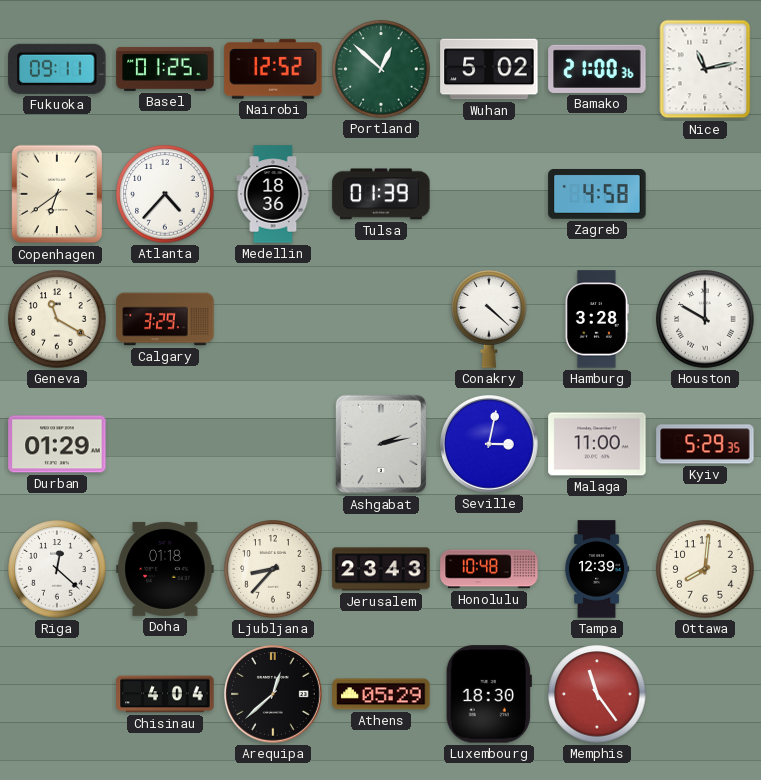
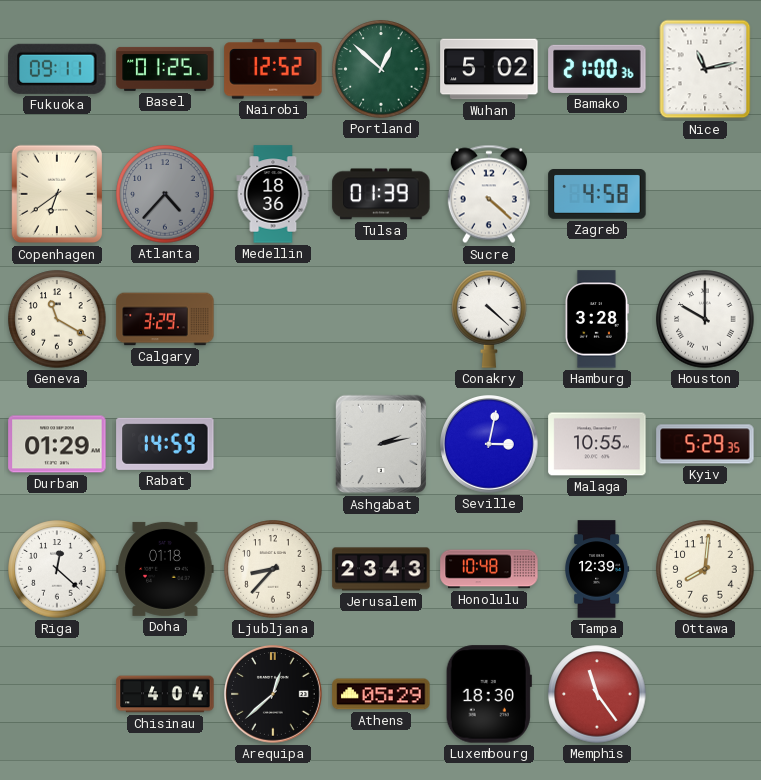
Atlanta dial: white -> grey (165, 194)
Sucre: none -> 4:22 (489, 194)
Rabat: none -> 14:59 (165, 444)
Malaga: 11:00 -> 10:55 (597, 444)
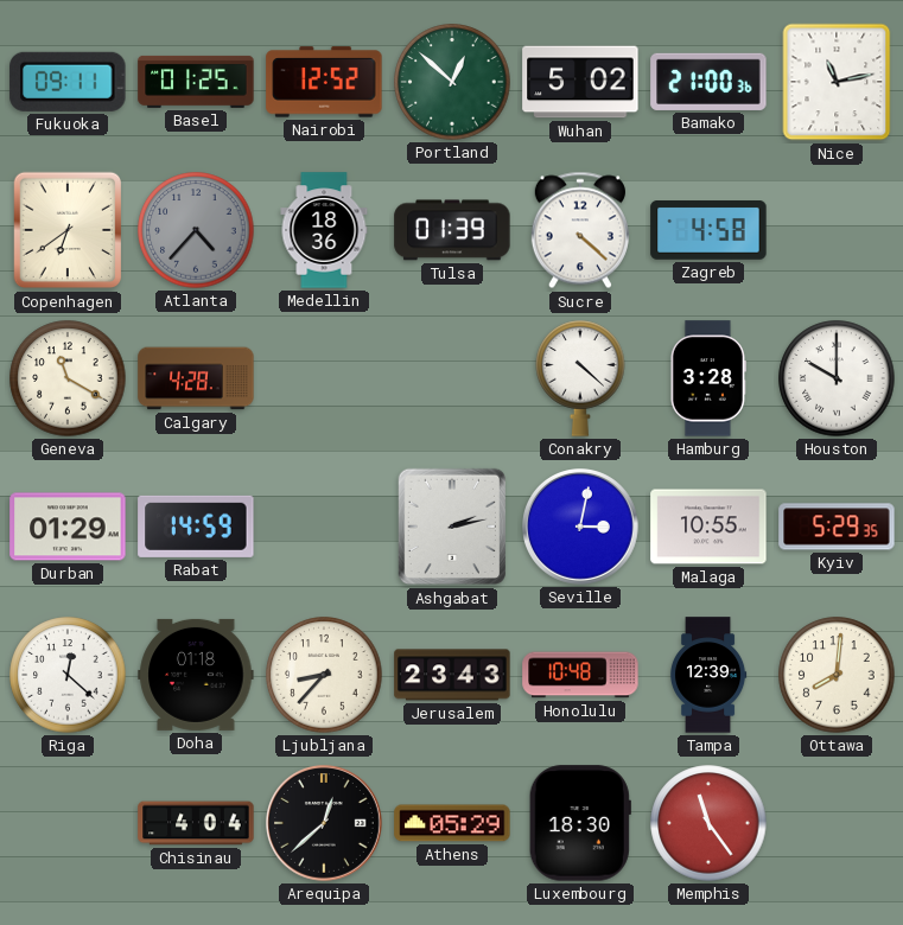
Calgary: 3:29 -> 4:28 (196, 378)
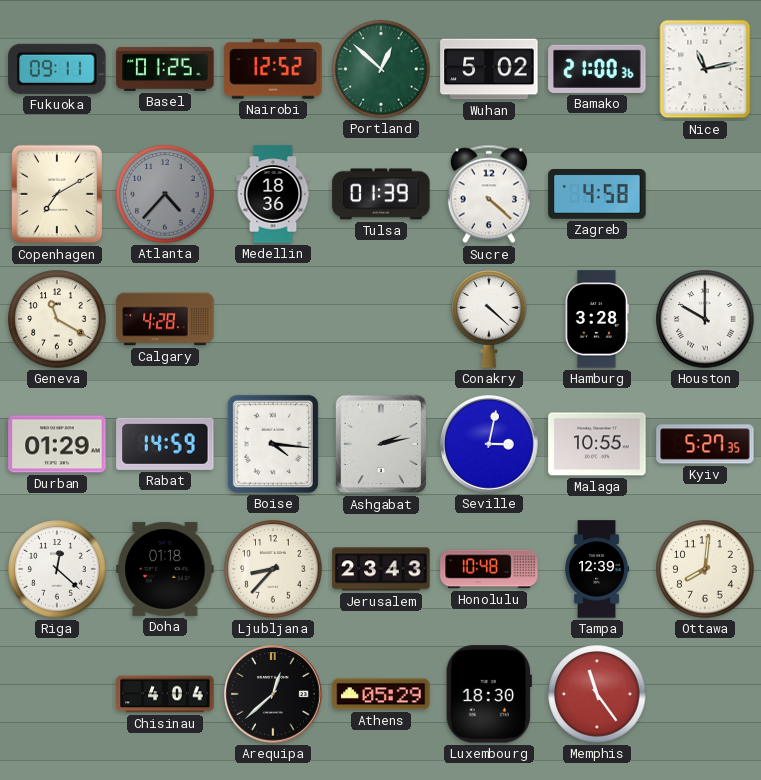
Copenhagen: 6:39 -> 7:10 (57, 194)
Boise: none -> 4:16 (273, 444)
Kyiv: 5:29 -> 5:27 (705, 444)
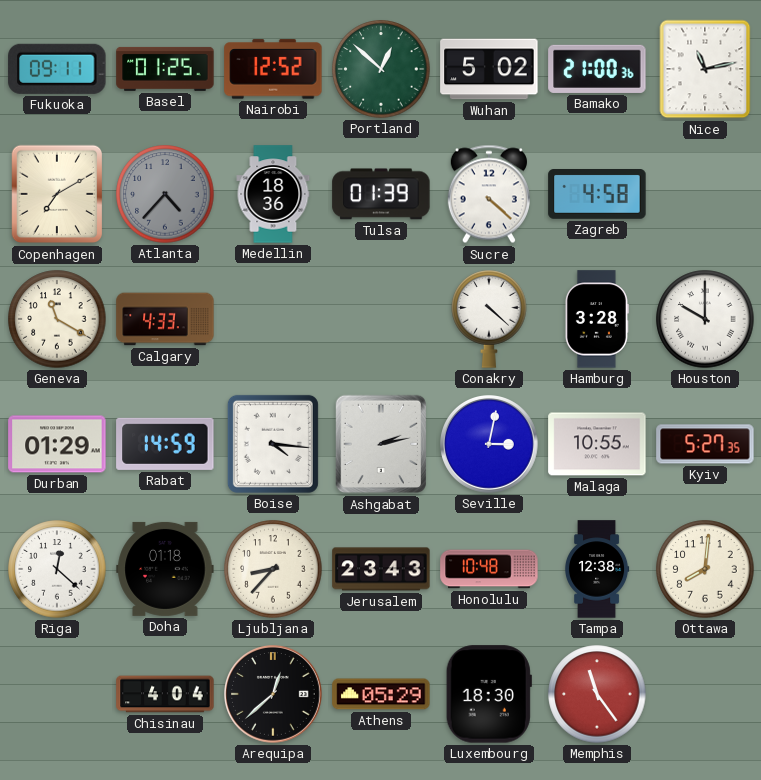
Calgary: 4:28 -> 4:33 (165, 319)
Tampa: 12:39 -> 12:38 (597, 569)
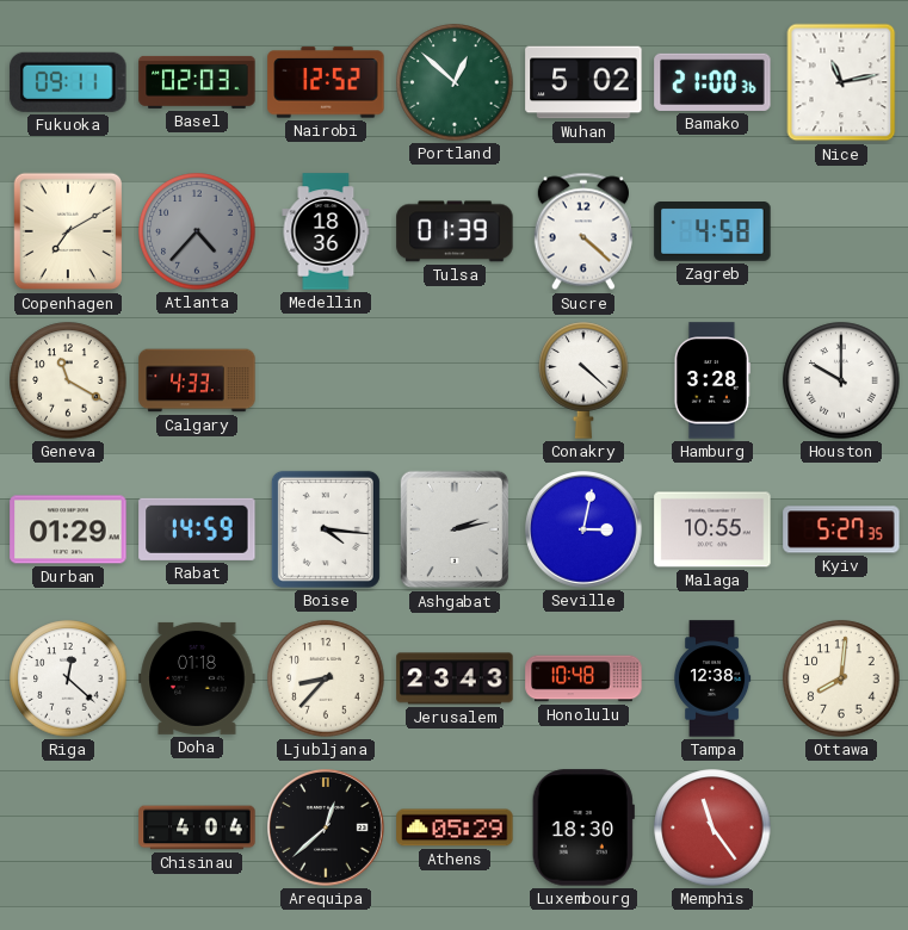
Basel: 01:25 -> 02:03 (197, 82)
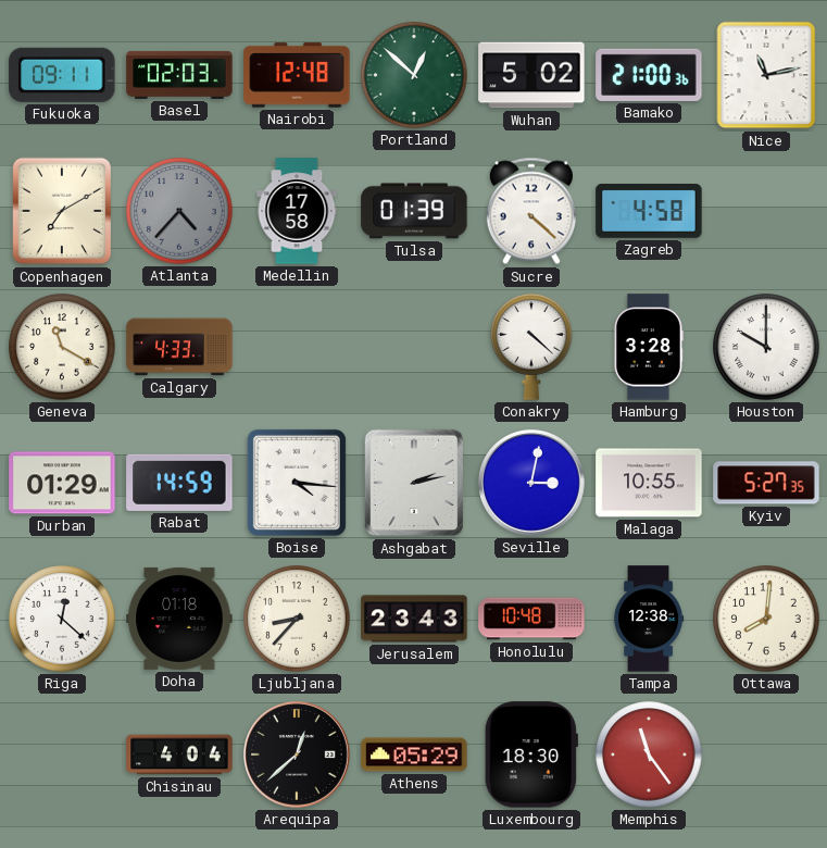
Nairobi: 12:52 -> 12:48 (297, 75)
Medellin: 18:36 -> 17:58 (297, 211)
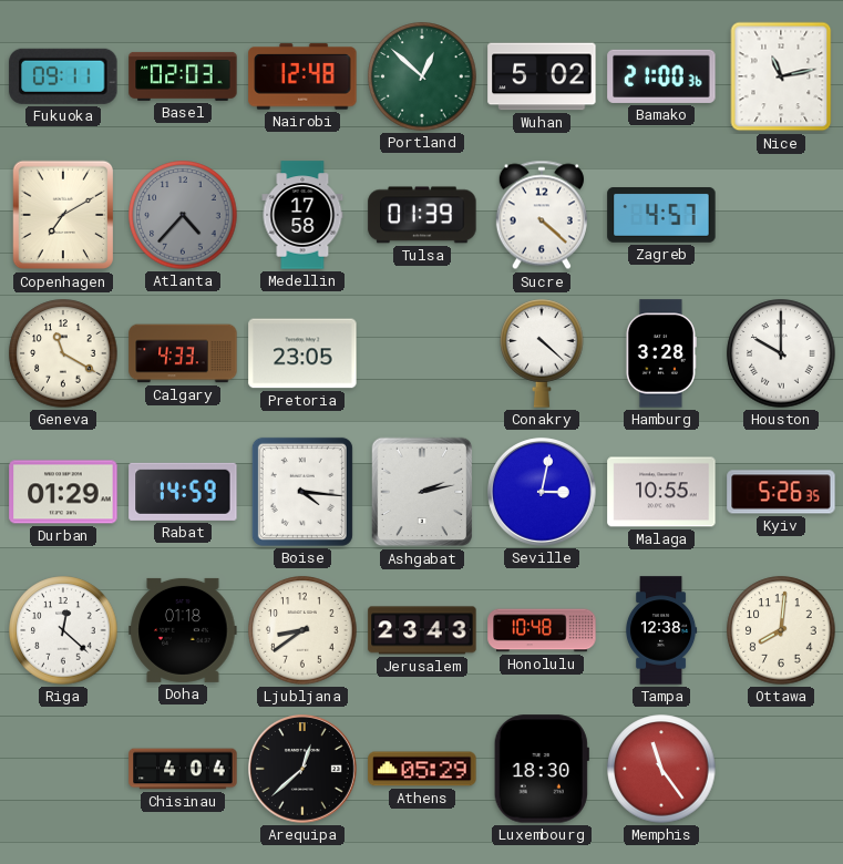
Zagreb: 4:58 -> 4:57 (661, 216)
Pretoria: none -> 23:05 (302, 353)
Kyiv: 5:27 -> 5:26 (781, 492)
Ljubljana: 8:37 -> 8:39 (302, 630)
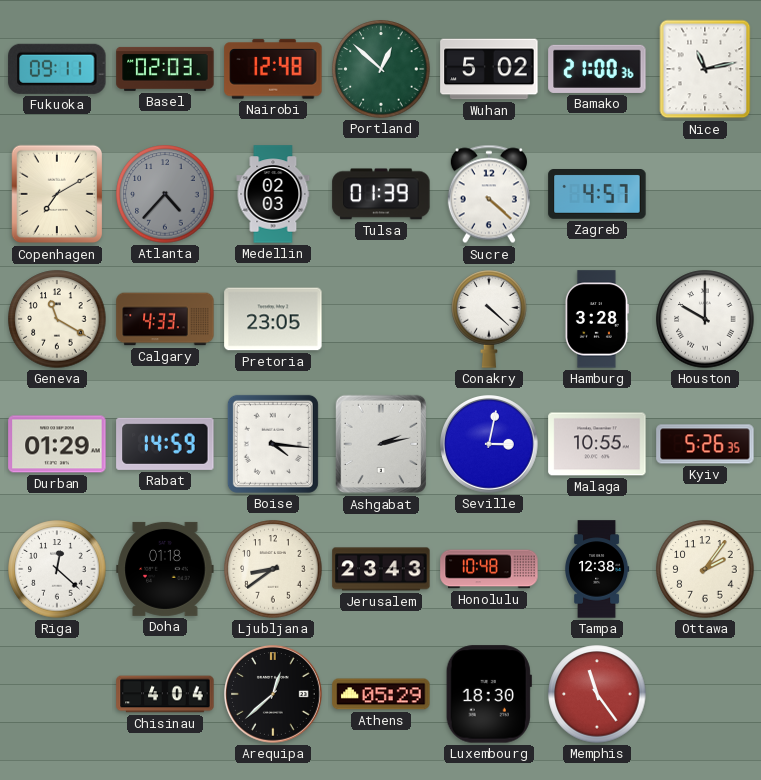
Medellin: 17:58 -> 02:03 (273, 194)
Ottawa: 8:01 -> 2:06 (705, 569)
